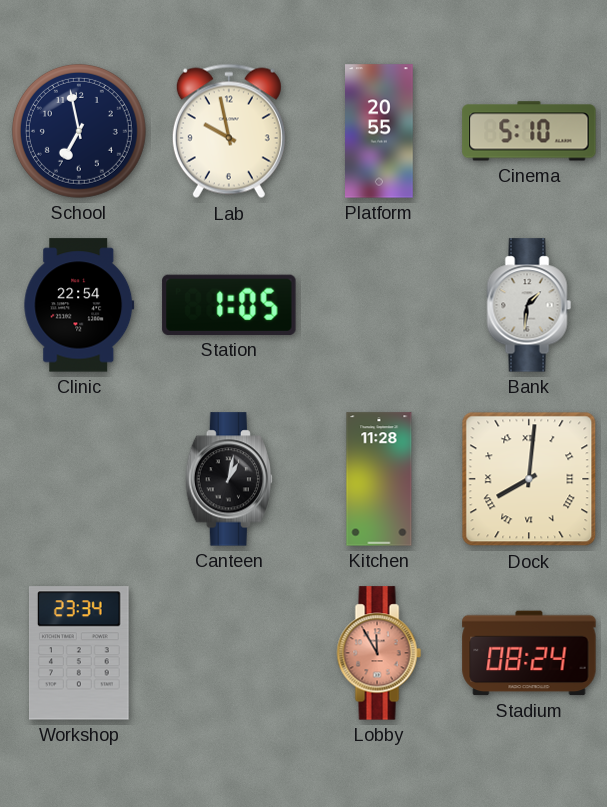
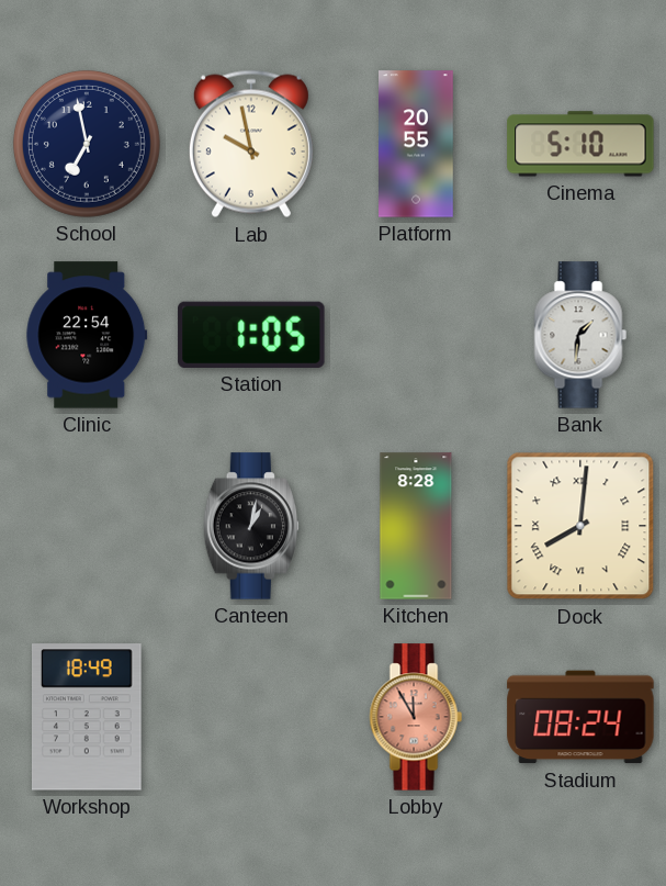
Kitchen: 11:28 -> 8:28 (416, 526)
Workshop: 23:34 -> 18:49 (88, 717)
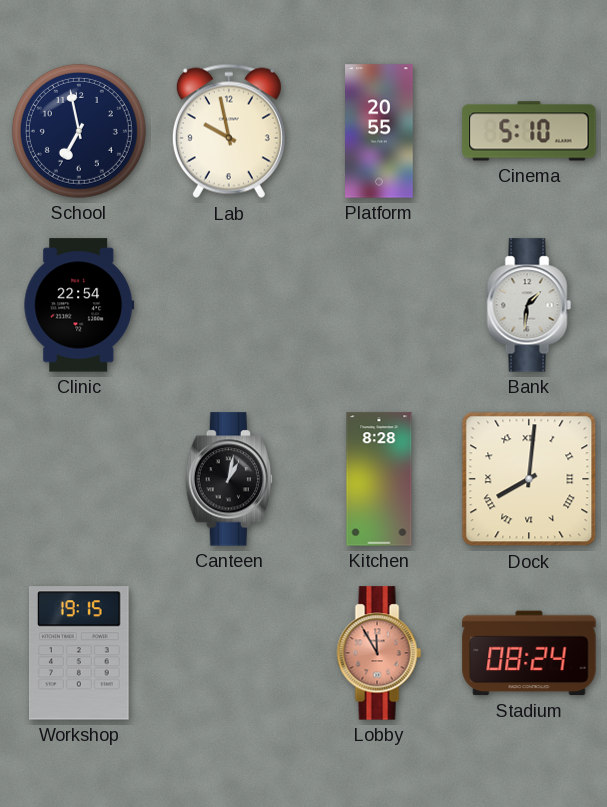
Station: 1:05 -> none (251, 335)
Workshop: 18:49 -> 19:15 (80, 653)
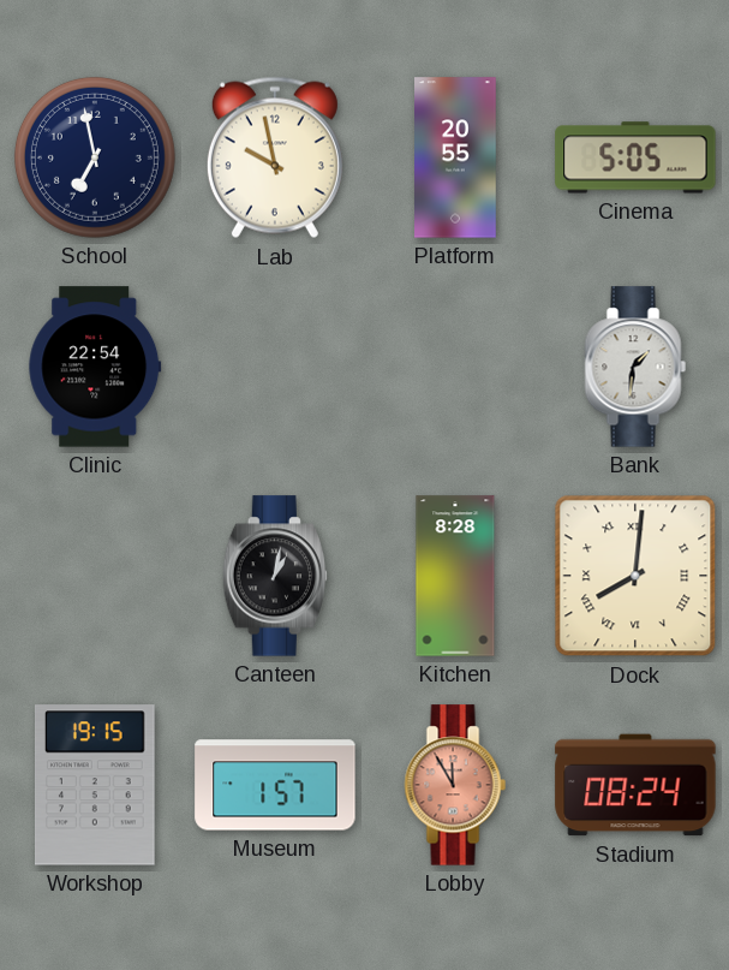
Cinema: 5:10 -> 5:05 (635, 157)
Museum: none -> 1:57 (275, 785)
